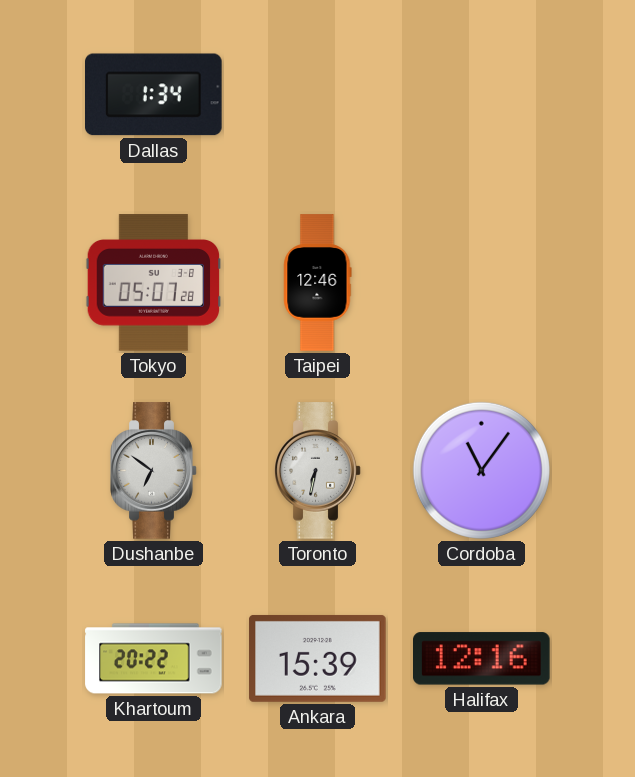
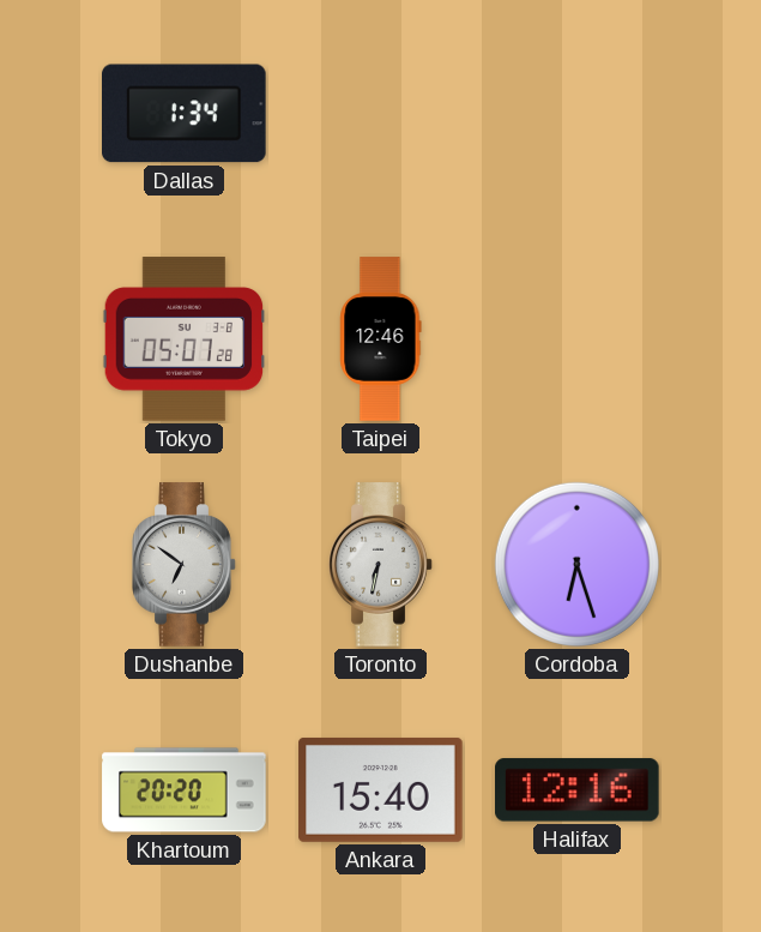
Cordoba: 11:06 -> 6:27 (576, 564)
Khartoum: 20:22 -> 20:20 (185, 790)
Ankara: 15:39 -> 15:40 (381, 789)
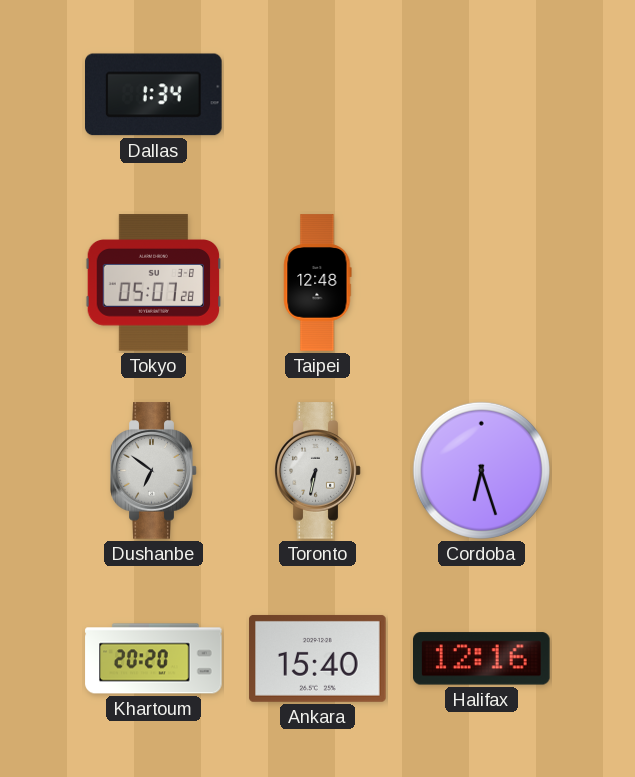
Taipei: 12:46 -> 12:48 (318, 283)
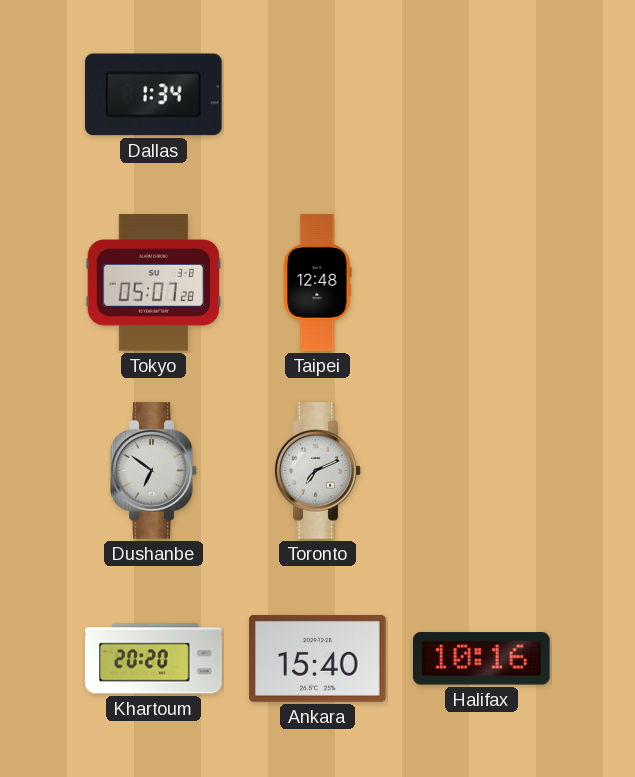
Toronto: 6:32 -> 7:11 (318, 471)
Cordoba: 6:27 -> none (481, 470)
Halifax: 12:16 -> 10:16 (482, 659)
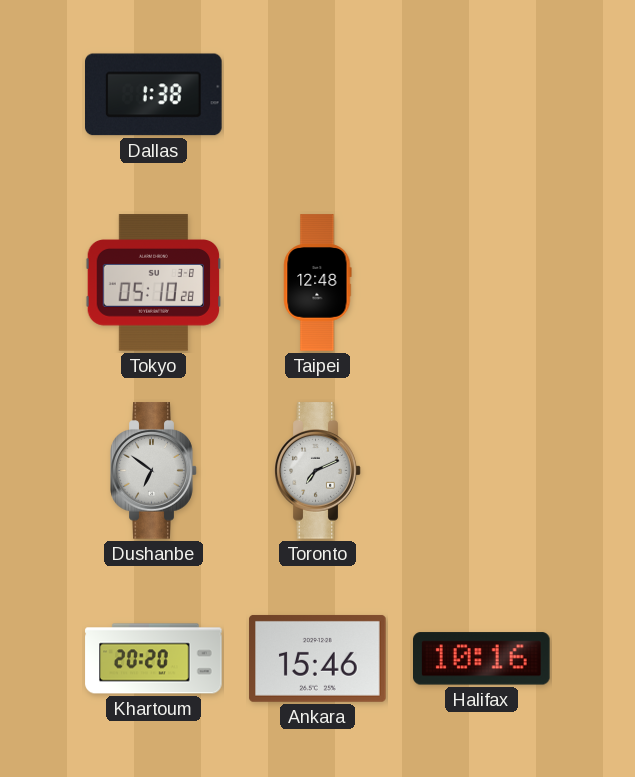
Dallas: 1:34 -> 1:38 (154, 95)
Tokyo: 05:07 -> 05:10 (154, 283)
Ankara: 15:40 -> 15:46 (318, 658)
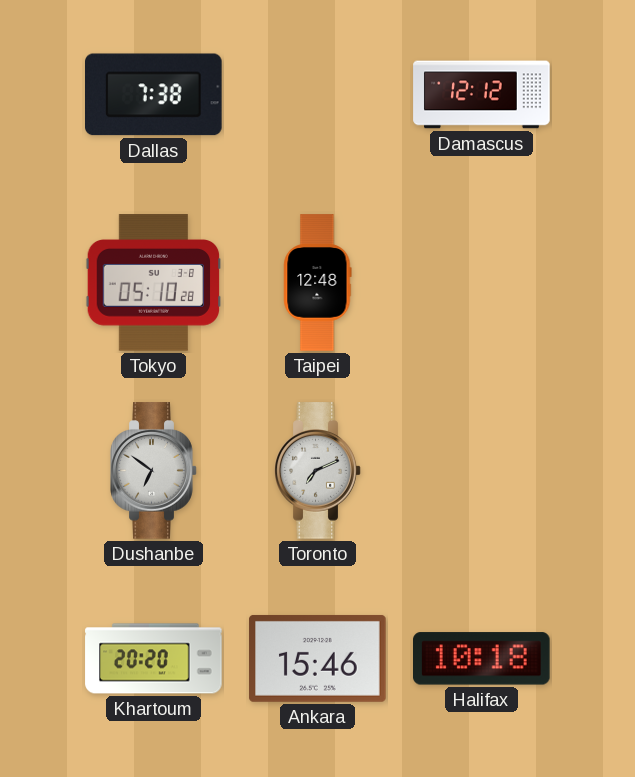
Dallas: 1:38 -> 7:38 (154, 95)
Damascus: none -> 12:12 (482, 95)
Halifax: 10:16 -> 10:18 (482, 659)
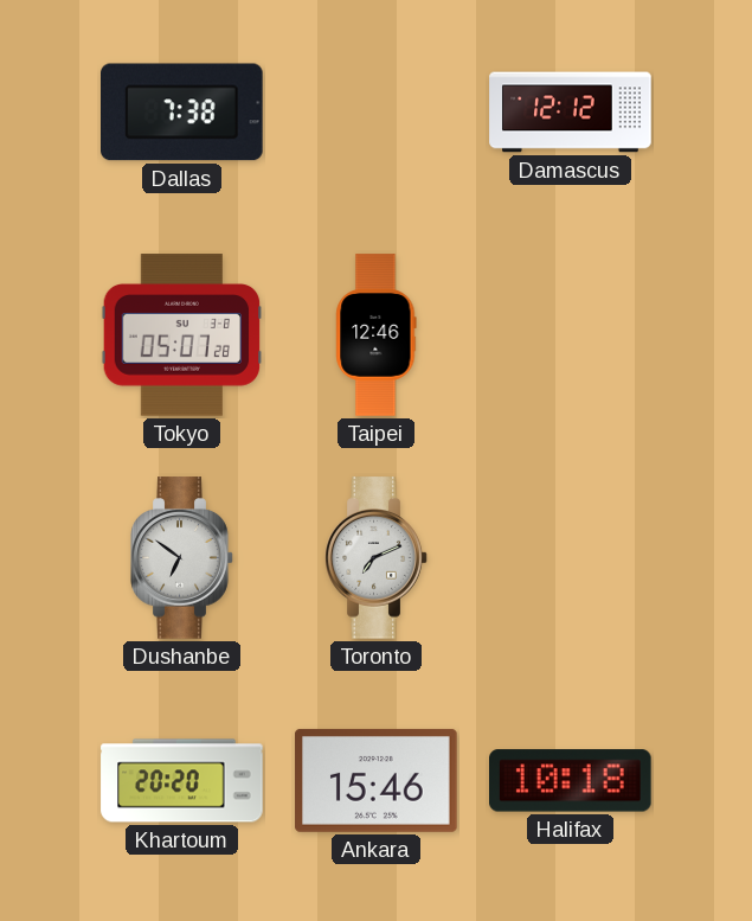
Tokyo: 05:10 -> 05:07 (182, 335)
Taipei: 12:48 -> 12:46 (377, 335)
